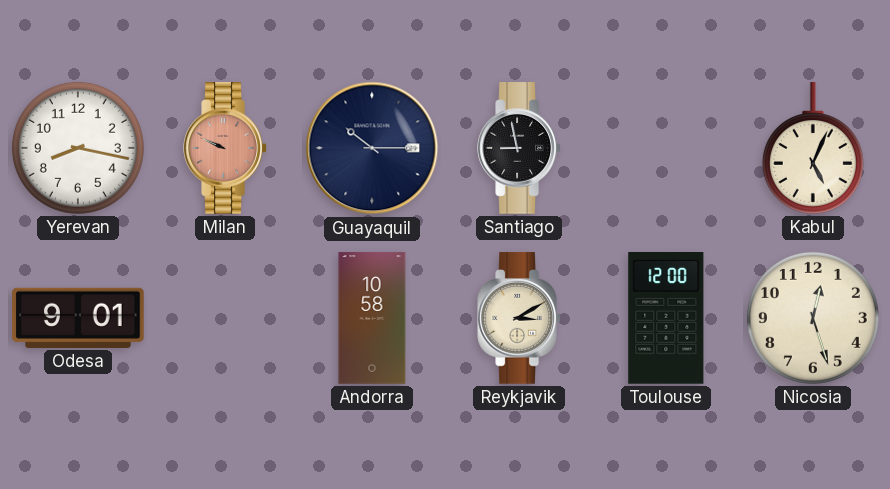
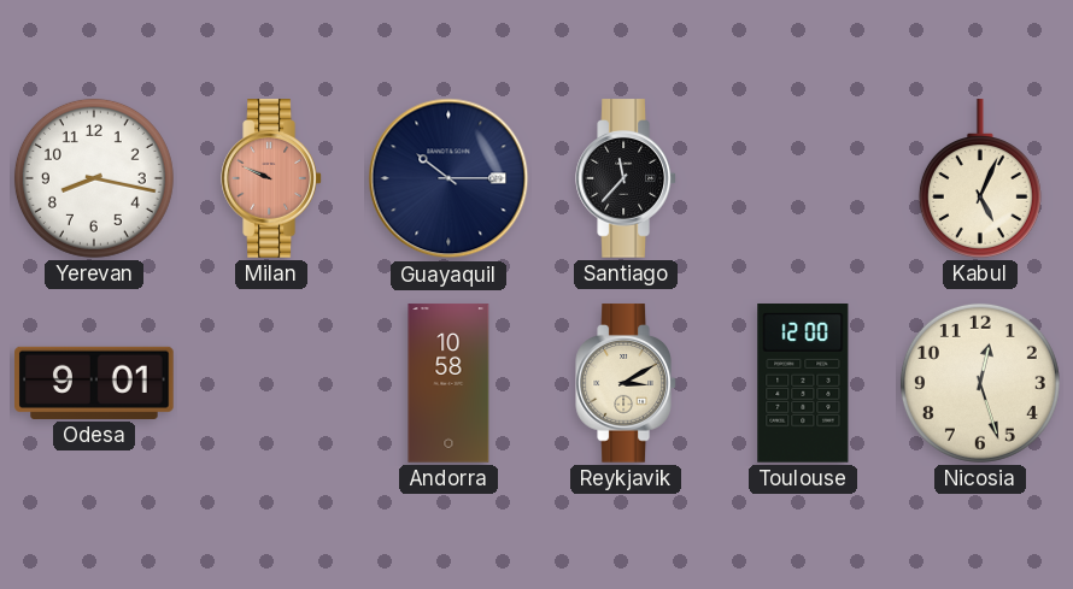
Santiago: 8:58 -> 11:37 (626, 178)
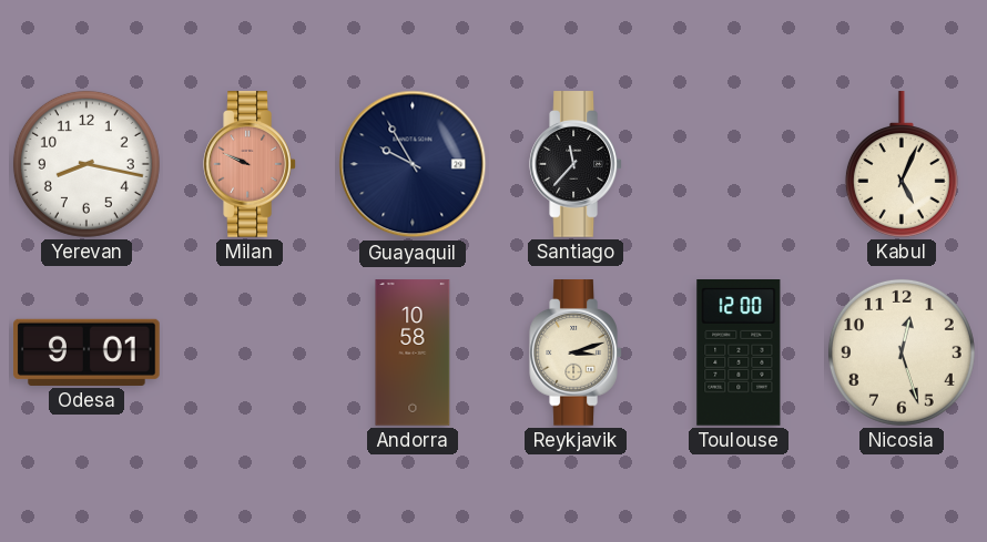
Guayaquil: 10:15 -> 9:55 (413, 164)
Reykjavik: 3:10 -> 3:12 (576, 352)
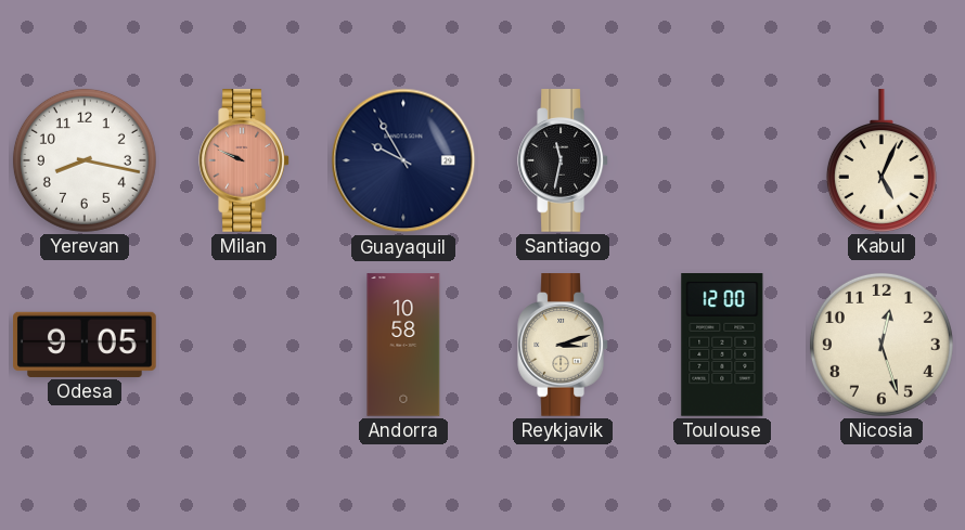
Santiago: 11:37 -> 11:32 (563, 160)
Odesa: 9:01 -> 9:05 (85, 345)
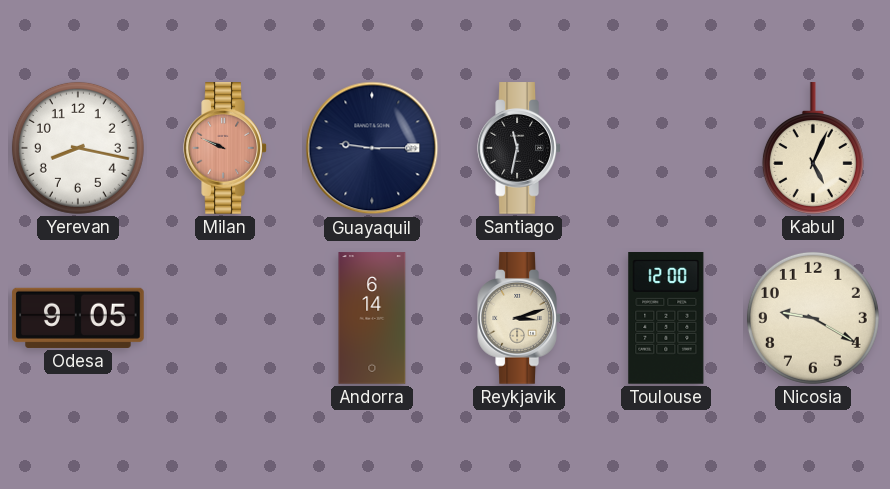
Guayaquil: 9:55 -> 9:15 (372, 148)
Andorra: 10:58 -> 6:14 (372, 318)
Nicosia: 12:27 -> 9:20 (813, 318)
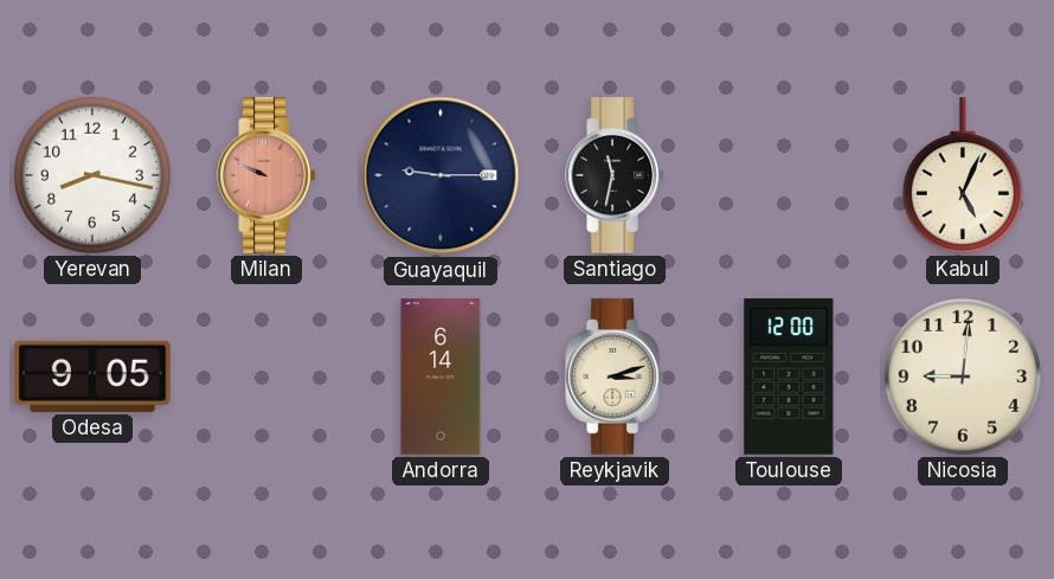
Nicosia: 9:20 -> 9:01 (963, 377)
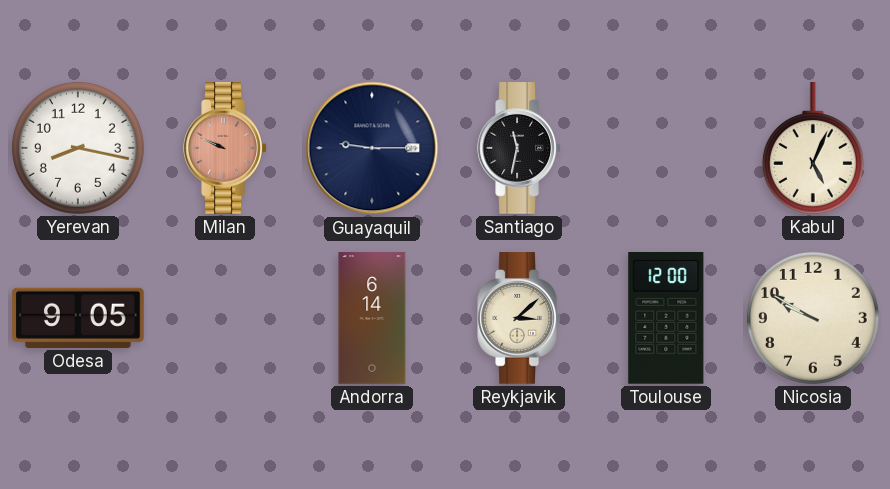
Reykjavik: 3:12 -> 3:08 (519, 318)
Nicosia: 9:01 -> 9:50 (813, 318)
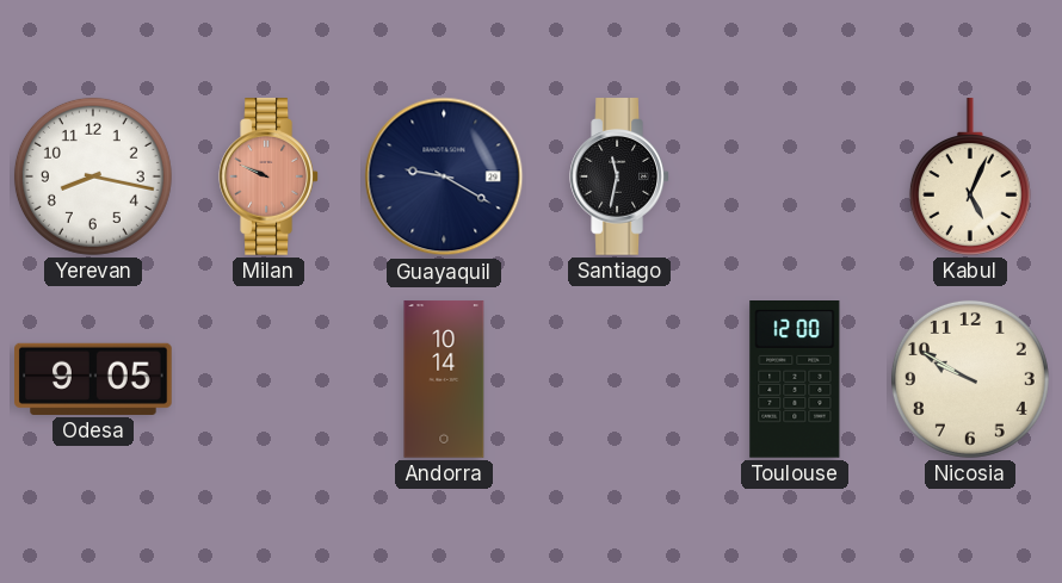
Guayaquil: 9:15 -> 9:20 (444, 176)
Andorra: 6:14 -> 10:14 (444, 379)
Reykjavik: 3:08 -> none (519, 318)
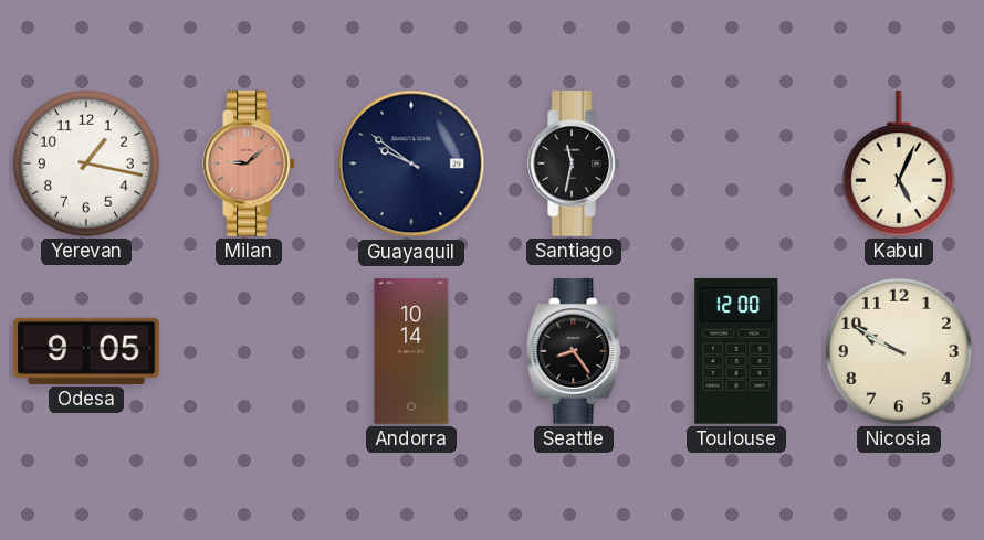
Yerevan: 8:17 -> 1:17 (86, 163)
Milan: 9:49 -> 9:08 (249, 163)
Guayaquil: 9:20 -> 9:51 (411, 163)
Seattle: none -> 8:24 (574, 351)
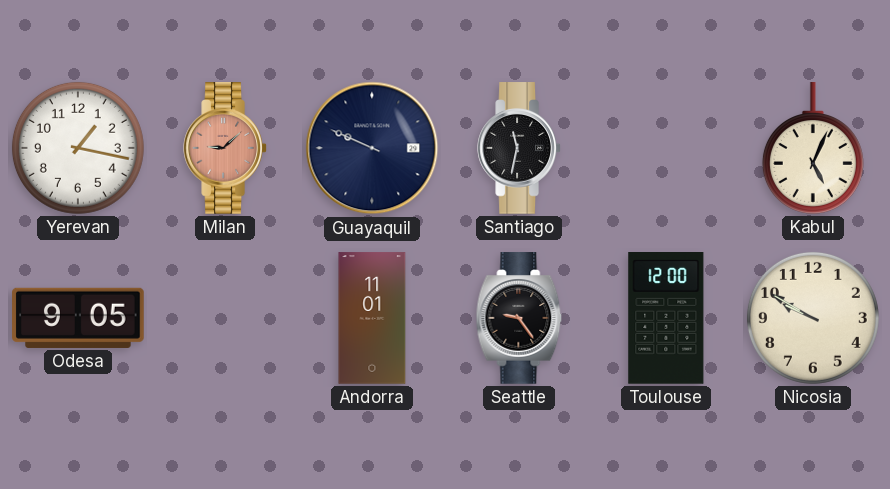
Guayaquil: 9:51 -> 9:49 (372, 148)
Andorra: 10:14 -> 11:01 (372, 318)
Seattle: 8:24 -> 9:24 (519, 318)
